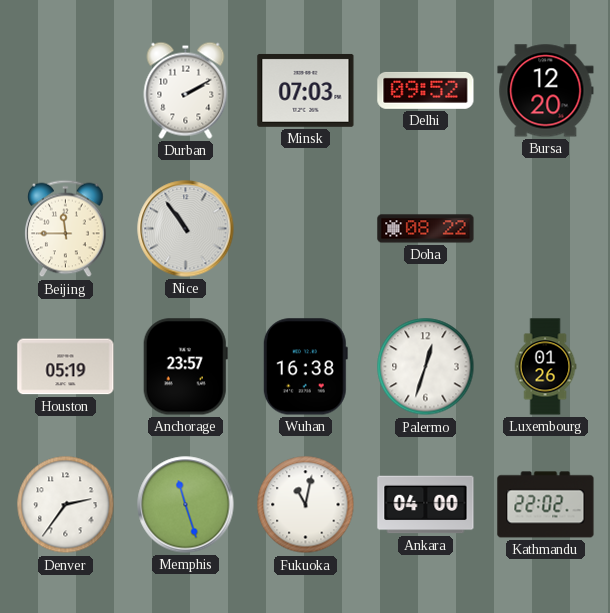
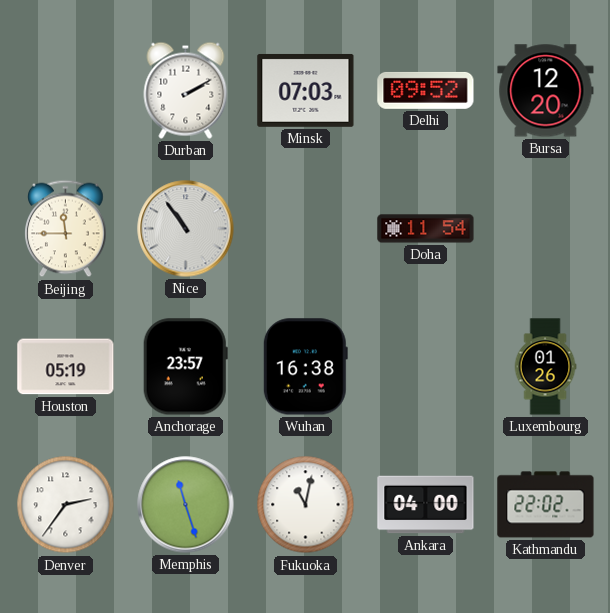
Doha: 08:22 -> 11:54 (426, 229)
Palermo: 12:33 -> none (426, 367)
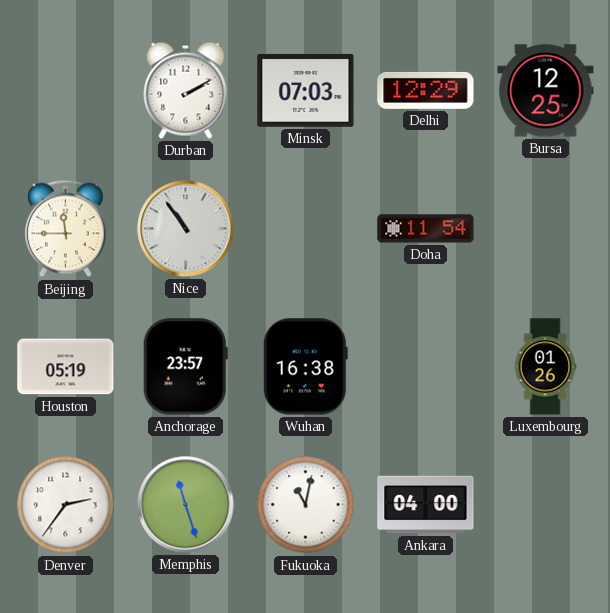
Delhi: 09:52 -> 12:29 (426, 90)
Bursa: 12:20 -> 12:25 (546, 91)
Kathmandu: 22:02 -> none (546, 505)
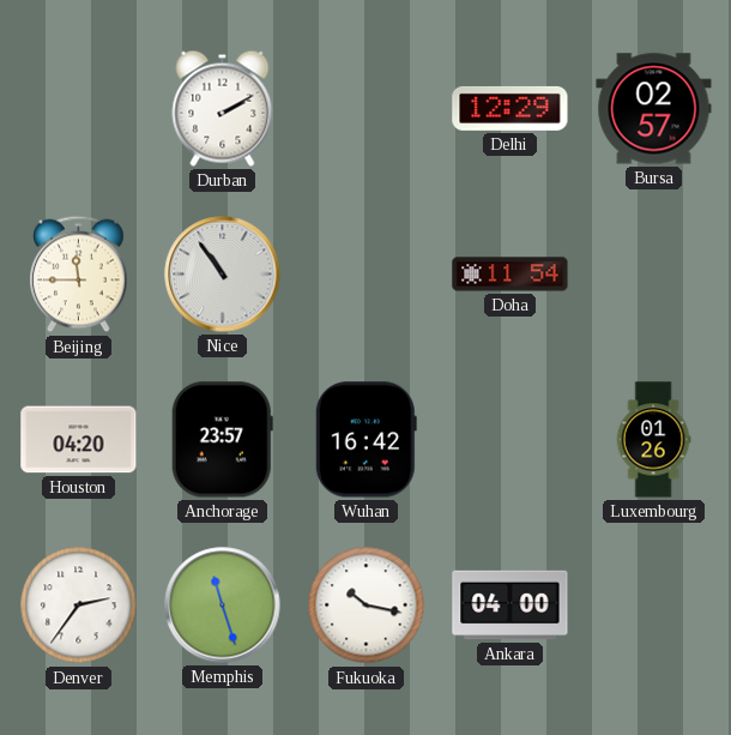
Minsk: 07:03 -> none (306, 91)
Bursa: 12:25 -> 02:57 (654, 109)
Houston: 05:19 -> 04:20 (79, 440)
Wuhan: 16:38 -> 16:42 (365, 440)
Fukuoka: 11:02 -> 10:17 (367, 606)
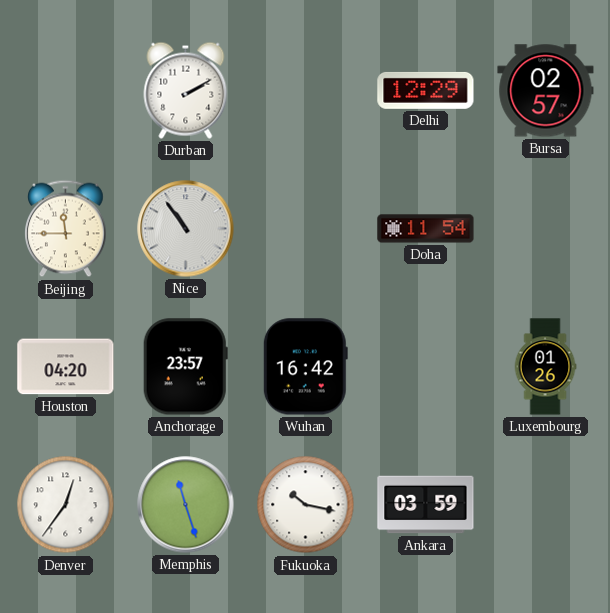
Denver: 2:36 -> 12:36 (66, 505)
Ankara: 04:00 -> 03:59 (426, 505)
